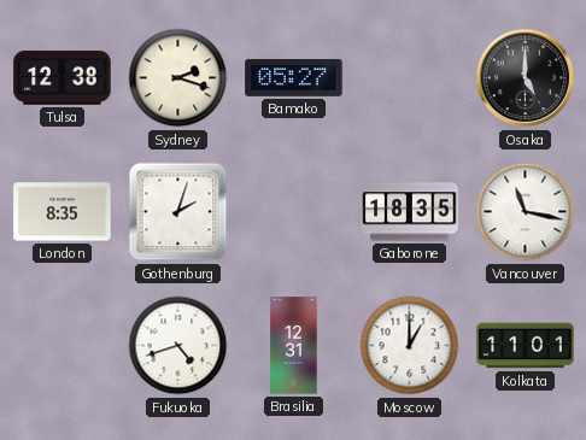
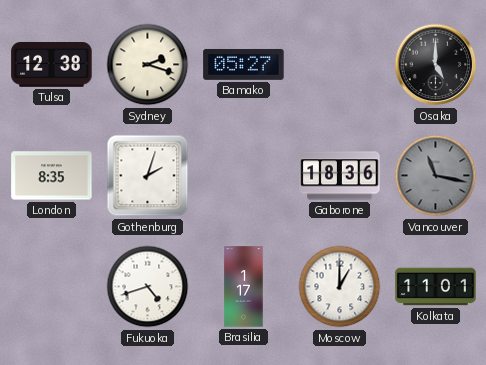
Gaborone: 18:35 -> 18:36 (340, 176)
Vancouver dial: white -> grey (436, 176)
Brasilia: 12:31 -> 1:17 (244, 287)
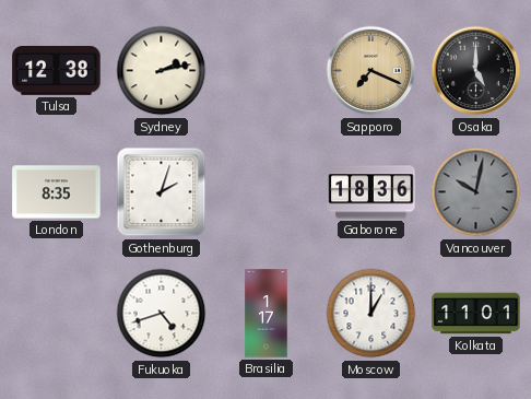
Sydney: 2:18 -> 2:13 (162, 71)
Bamako: 05:27 -> none (244, 65)
Sapporo: none -> 7:19 (371, 71)
Vancouver: 11:17 -> 10:02 (476, 192)
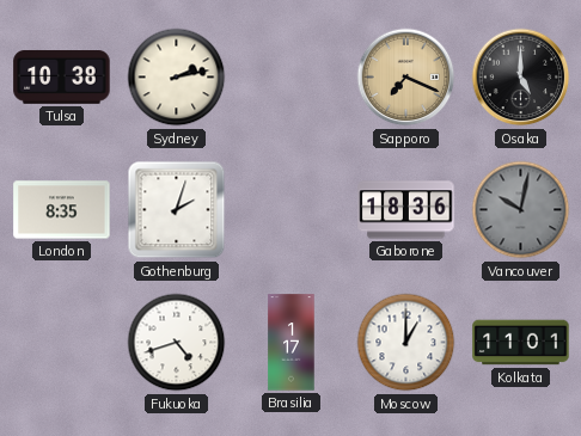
Tulsa: 12:38 -> 10:38 (62, 78)
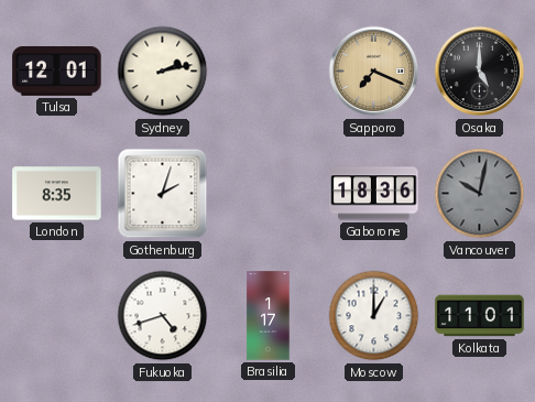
Tulsa: 10:38 -> 12:01 (57, 72)
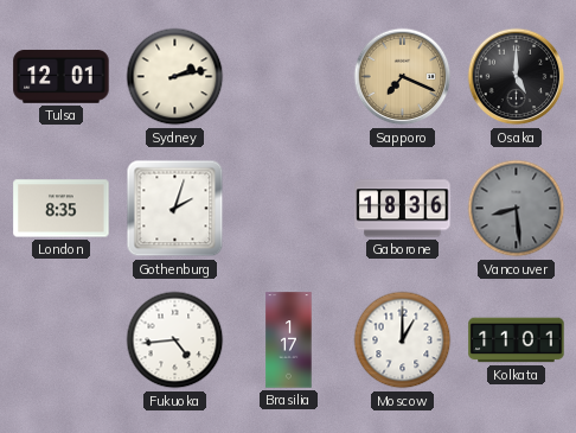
Vancouver: 10:02 -> 8:29 (517, 209)
Fukuoka: 4:42 -> 4:44 (175, 340)
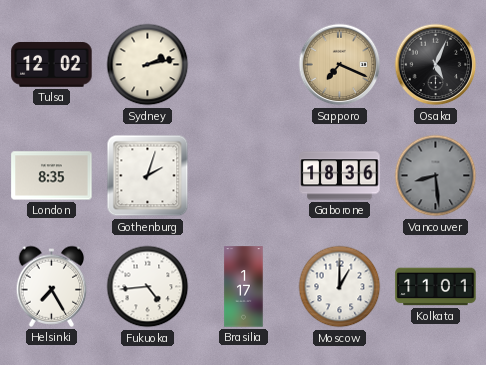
Tulsa: 12:01 -> 12:02 (52, 65)
Osaka: 5:00 -> 5:04 (436, 65)
Helsinki: none -> 7:25 (52, 286)
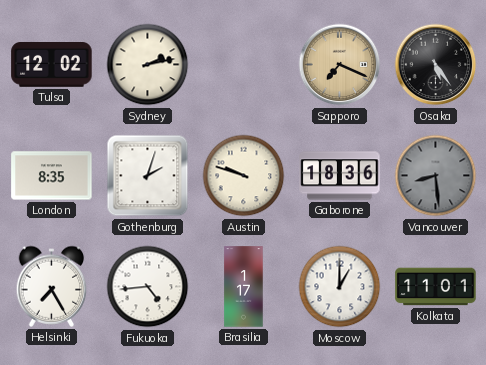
Osaka: 5:04 -> 5:24 (436, 65)
Austin: none -> 9:48 (244, 176)
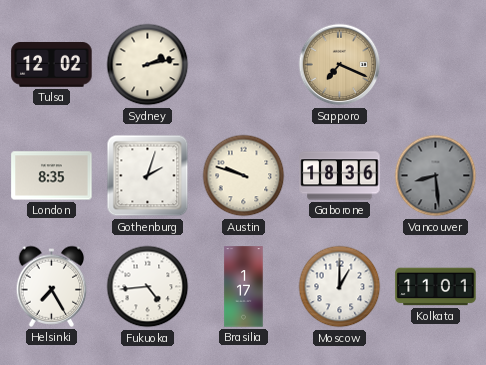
Osaka: 5:24 -> none (436, 65)
